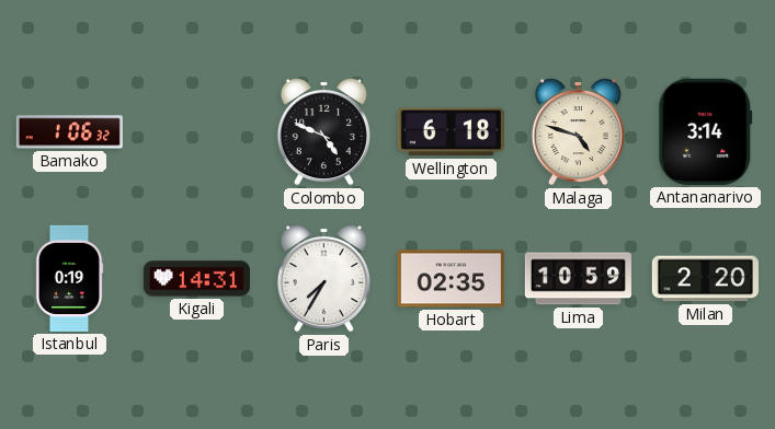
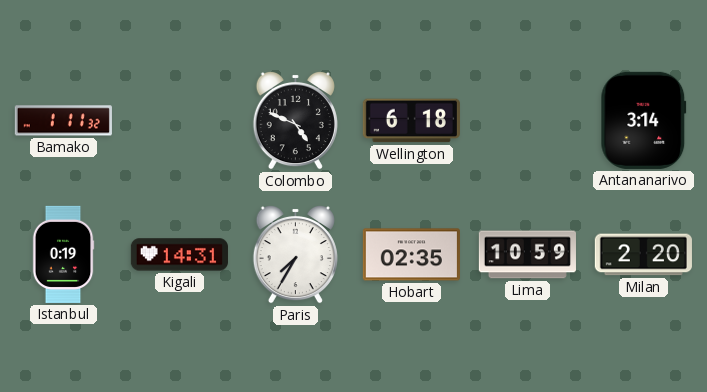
Bamako: 1:06 -> 1:11 (63, 121)
Malaga: 4:48 -> none (578, 131)
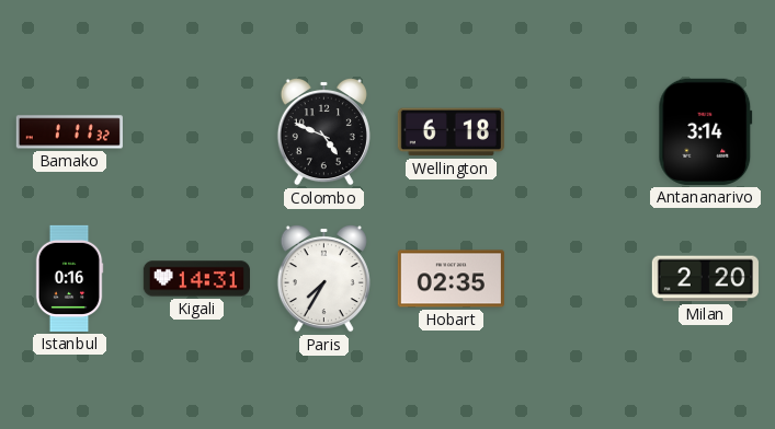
Istanbul: 0:19 -> 0:16 (69, 278)
Lima: 10:59 -> none (527, 255)
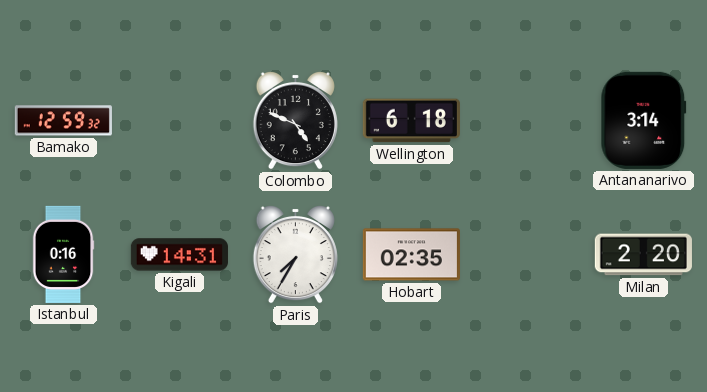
Bamako: 1:11 -> 12:59 (63, 121)
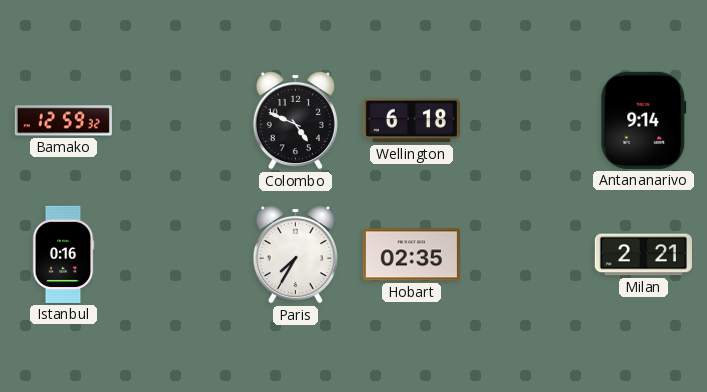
Antananarivo: 3:14 -> 9:14 (644, 120)
Kigali: 14:31 -> none (179, 255)
Milan: 2:20 -> 2:21 (643, 255)
